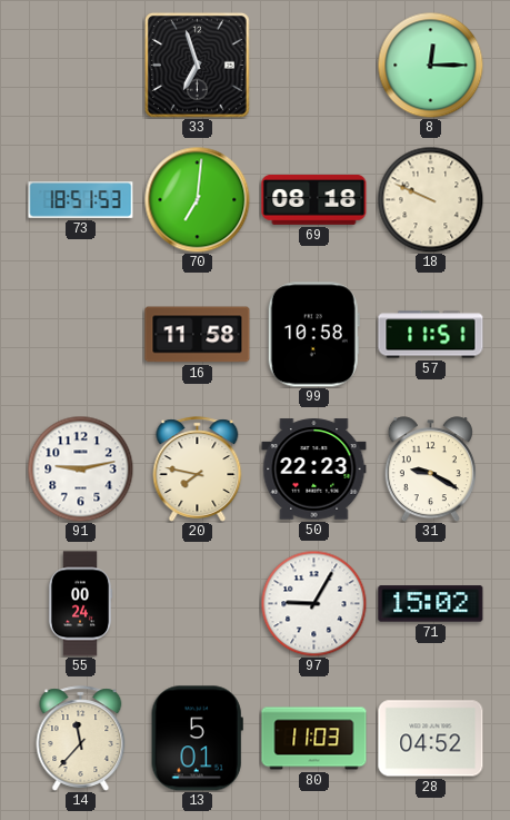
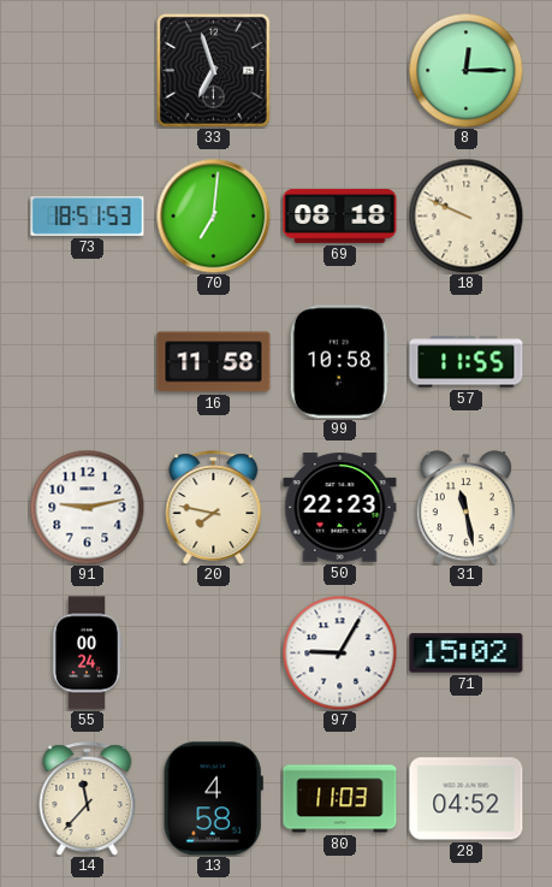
57: 11:51 -> 11:55 (467, 362)
31: 9:20 -> 11:28 (465, 508)
13: 5:01 -> 4:58 (213, 799)
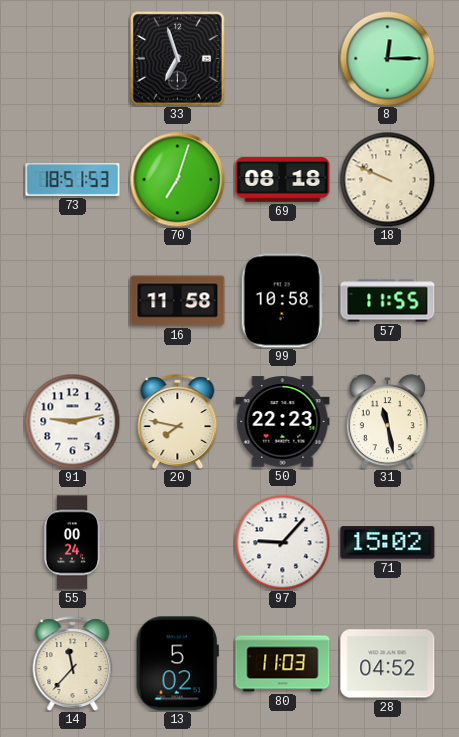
70: 7:01 -> 7:03 (177, 179)
97: 9:05 -> 9:07 (282, 542)
13: 4:58 -> 5:02 (177, 664)
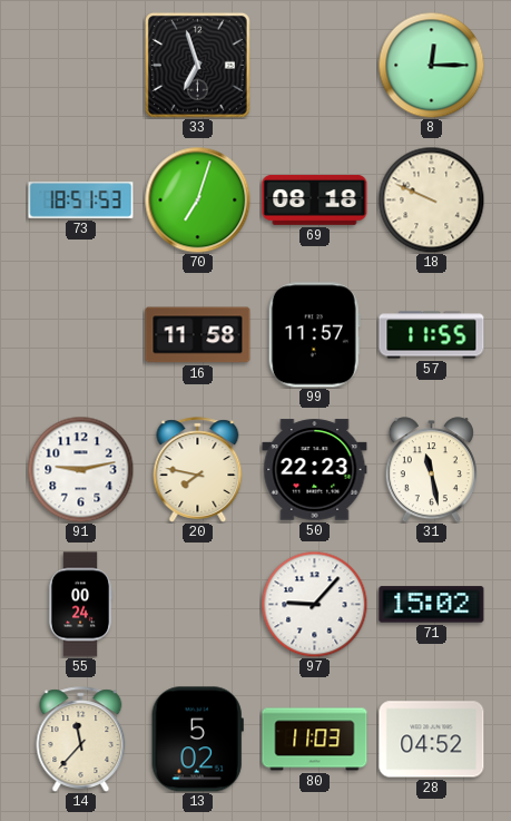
99: 10:58 -> 11:57 (314, 335)
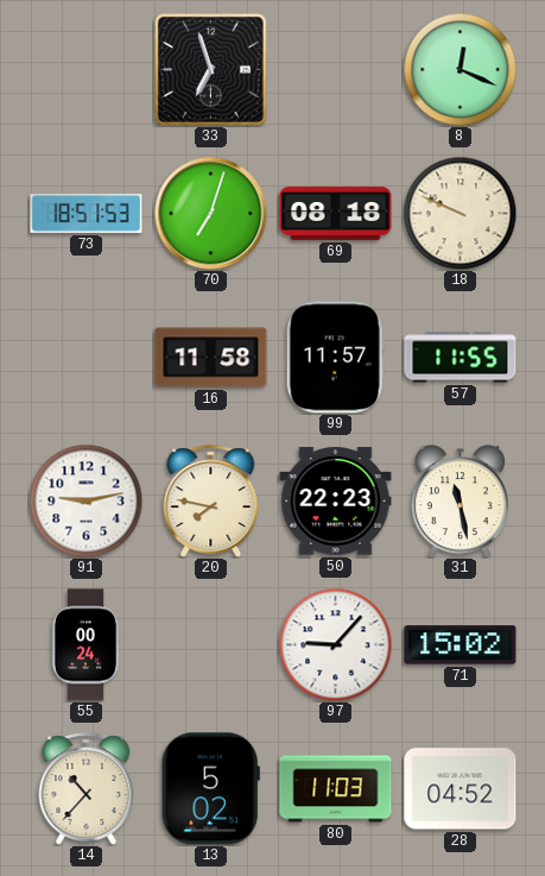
8: 12:15 -> 12:19 (460, 69)
14: 11:37 -> 10:37 (87, 789)
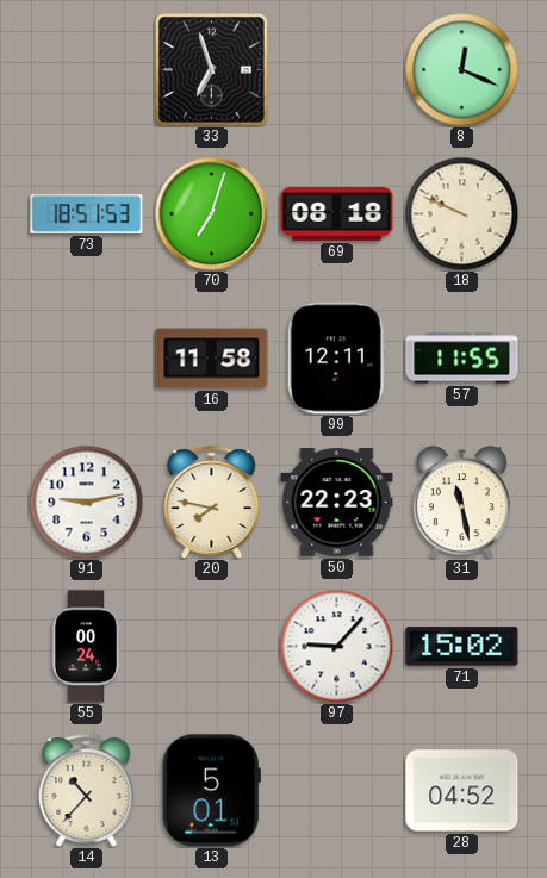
99: 11:57 -> 12:11 (336, 359)
13: 5:02 -> 5:01 (211, 791)
80: 11:03 -> none (336, 789)
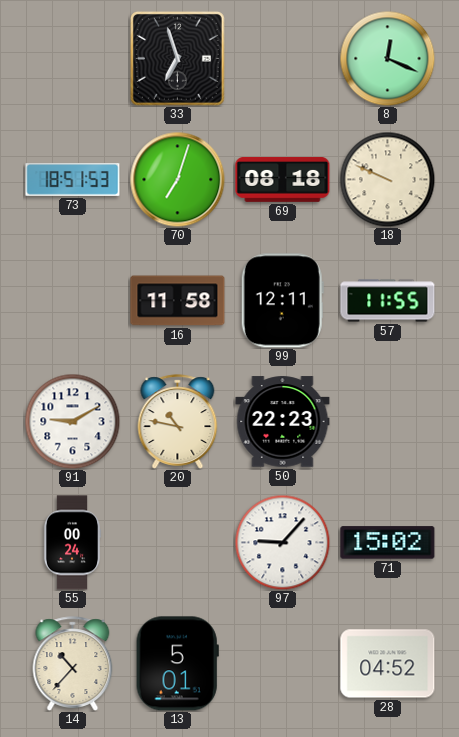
91: 9:13 -> 9:10 (72, 421)
20: 7:47 -> 10:47 (178, 422)
31: 11:28 -> none (461, 503)
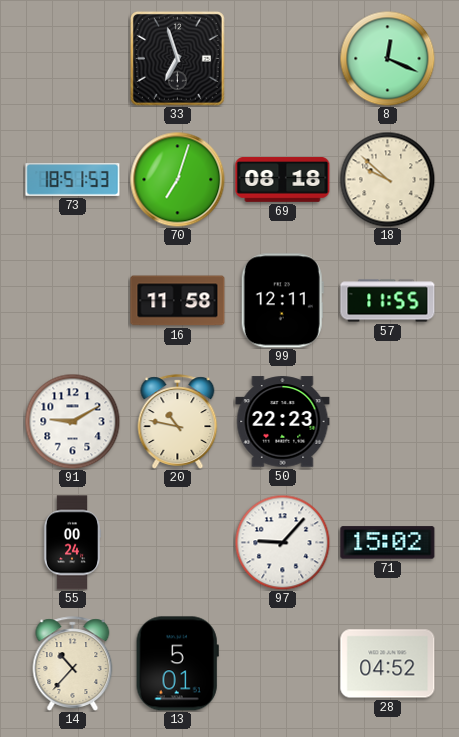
18: 9:49 -> 9:52 (387, 179)
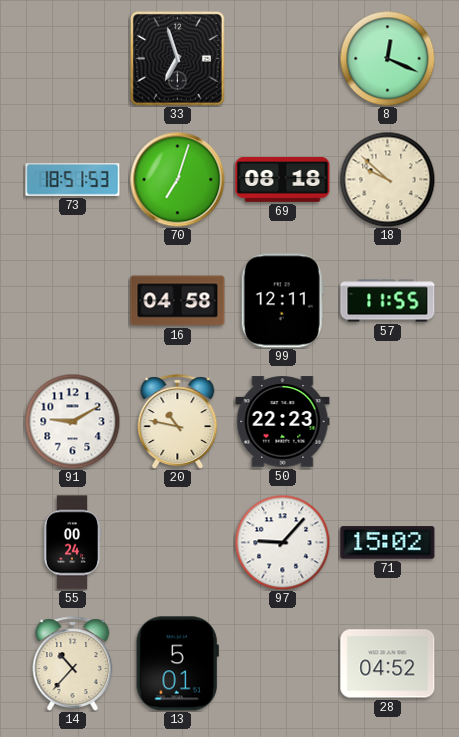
16: 11:58 -> 04:58 (178, 301)
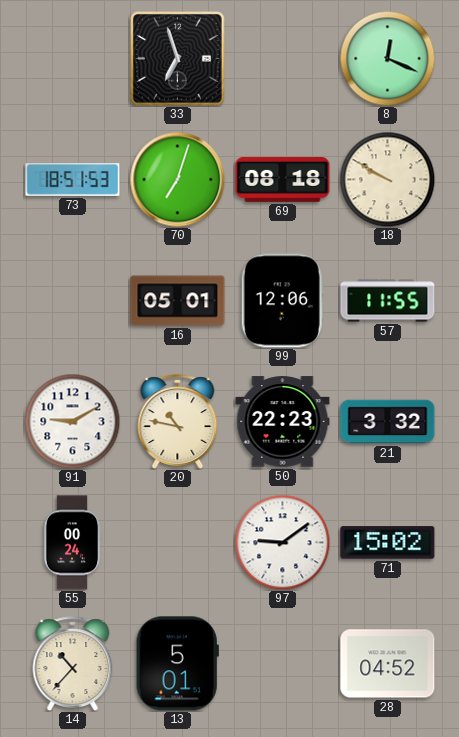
18: 9:52 -> 9:50 (387, 179)
16: 04:58 -> 05:01 (178, 301)
99: 12:11 -> 12:06 (282, 301)
21: none -> 3:32 (388, 422)
97: 9:07 -> 9:09 (282, 542)
